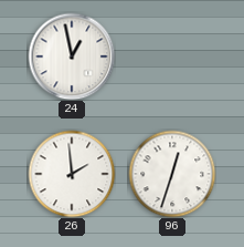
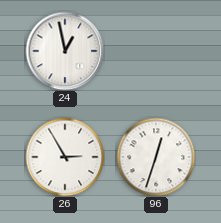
26: 1:59 -> 2:55 (65, 157)
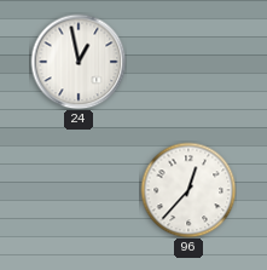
26: 2:55 -> none (65, 157)
96: 12:33 -> 12:37 (188, 190)
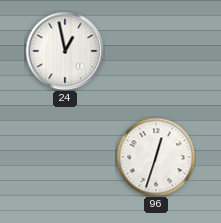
96: 12:37 -> 12:33 (156, 157)
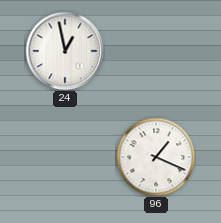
96: 12:33 -> 1:19 (156, 157)
